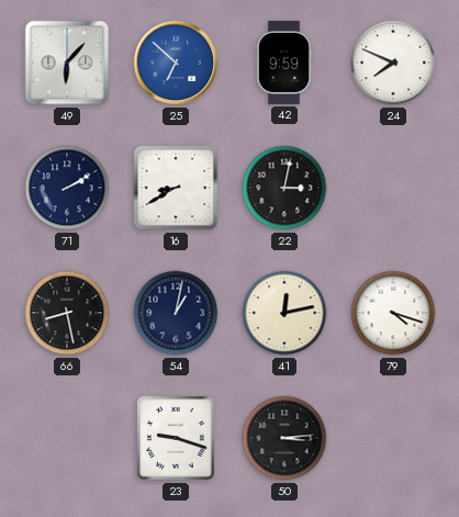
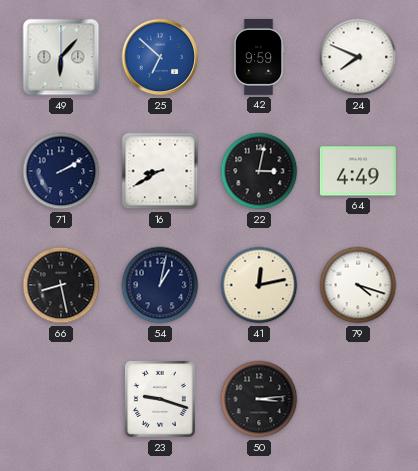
64: none -> 4:49 (358, 171)
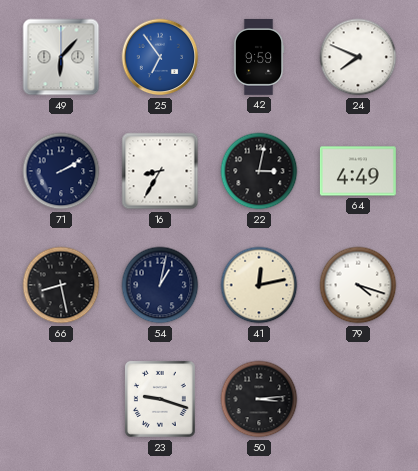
25: 6:52 -> 6:54 (160, 57)
16: 8:40 -> 8:35 (160, 171)
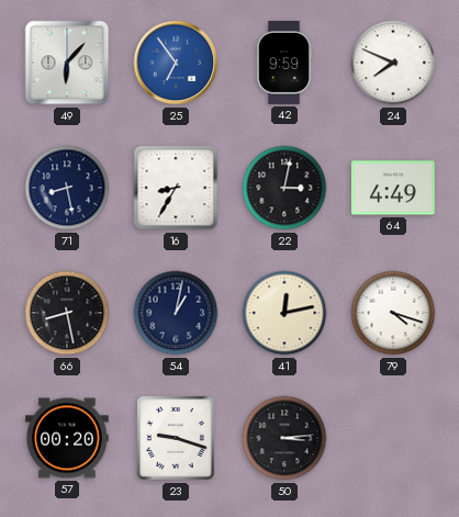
71: 2:10 -> 8:28 (67, 188)
57: none -> 00:20 (67, 438)
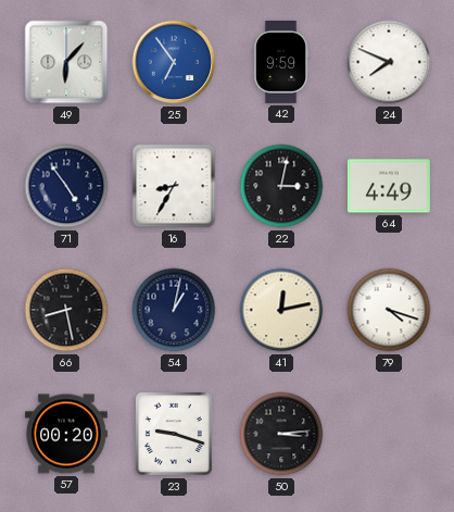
71: 8:28 -> 4:54 (66, 186)
